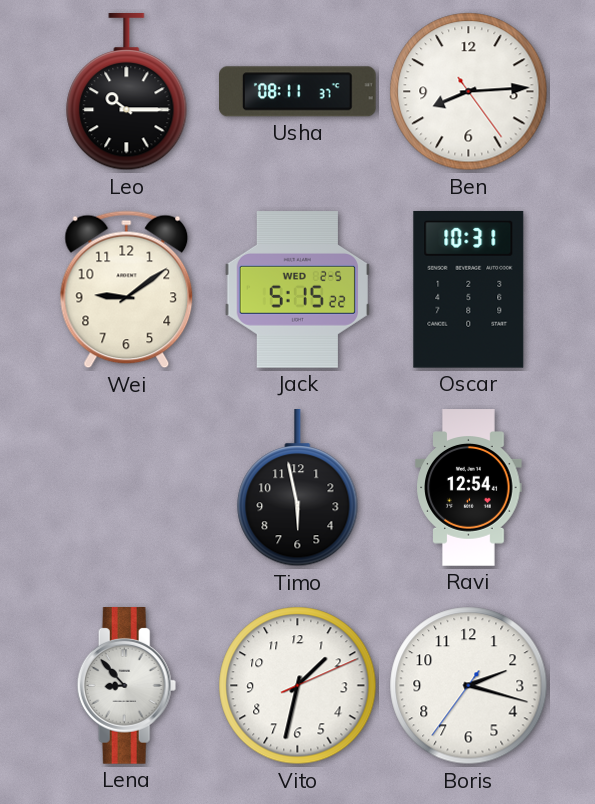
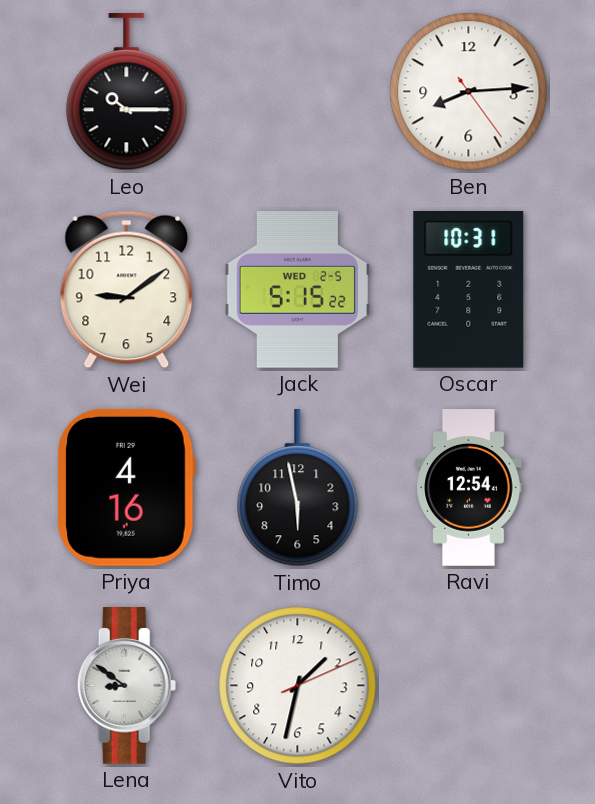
Usha: 08:11 -> none (298, 92)
Priya: none -> 4:16 (126, 487)
Lena: 8:53 -> 8:51 (127, 686)
Boris: 2:17 -> none (469, 686)
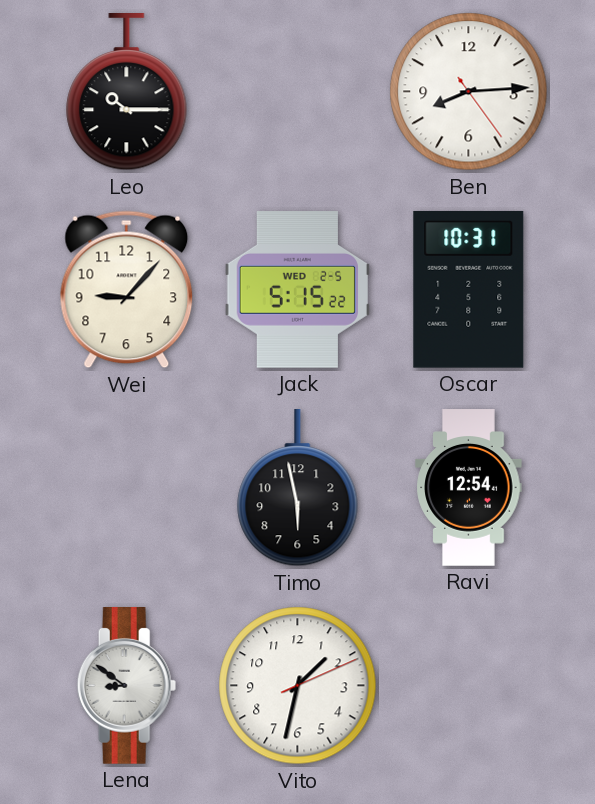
Wei: 9:09 -> 9:07 (127, 290)
Priya: 4:16 -> none (126, 487)
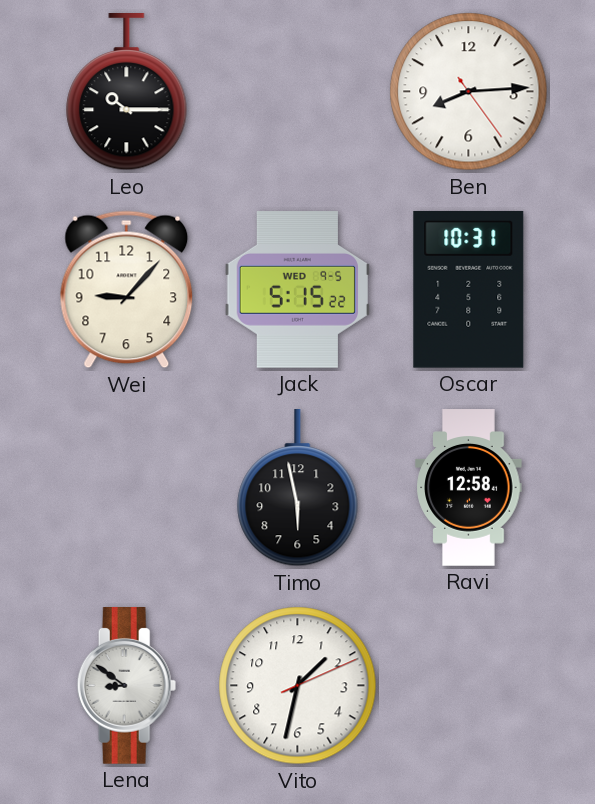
Jack date: WED 2-5 -> WED 9-5 (297, 290)
Ravi: 12:54 -> 12:58 (469, 488)
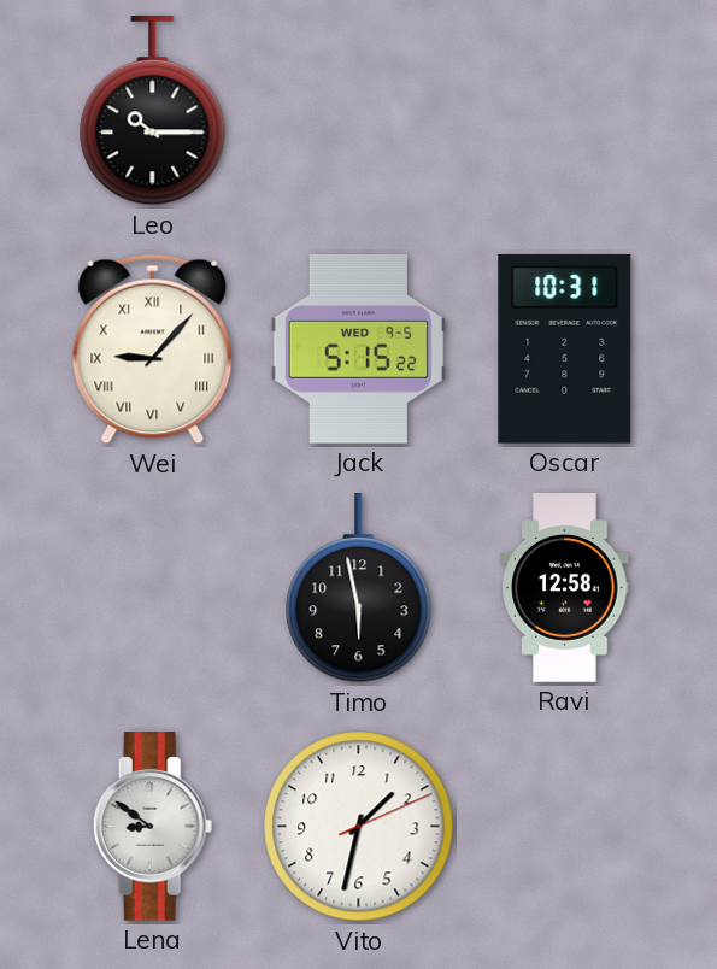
Ben: 8:14 -> none (469, 92)
Wei numerals: Arabic -> Roman (153, 350)
